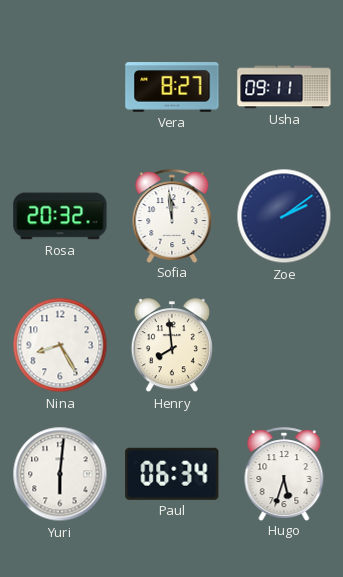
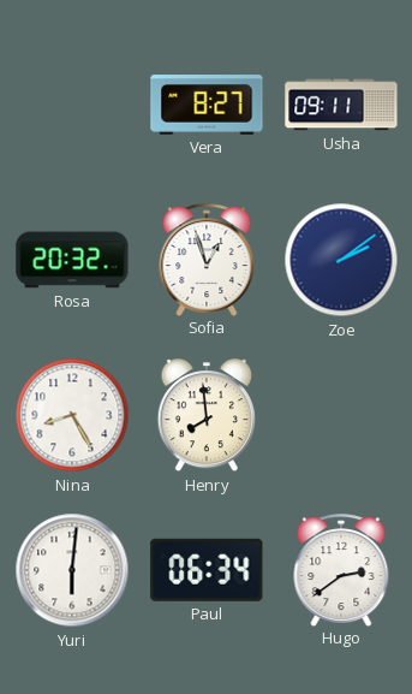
Sofia: 11:59 -> 12:57 (207, 260)
Hugo: 5:33 -> 2:39 (341, 570)
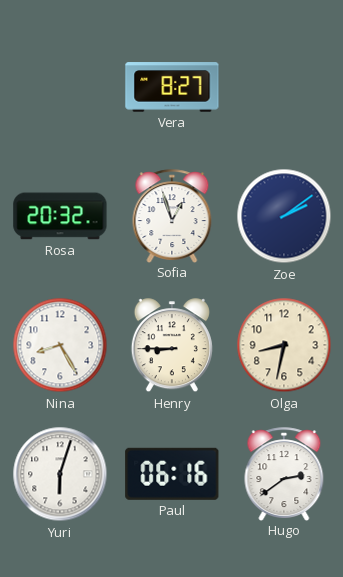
Usha: 09:11 -> none (341, 105)
Henry: 7:59 -> 8:45 (172, 346)
Olga: none -> 8:32 (284, 345)
Yuri: 6:01 -> 6:03 (60, 474)
Paul: 06:34 -> 06:16 (172, 474)
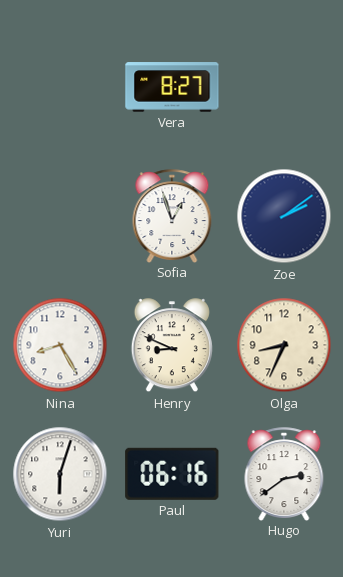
Rosa: 20:32 -> none (60, 216)
Henry: 8:45 -> 8:49 (172, 346)
Olga: 8:32 -> 8:34 (284, 345)
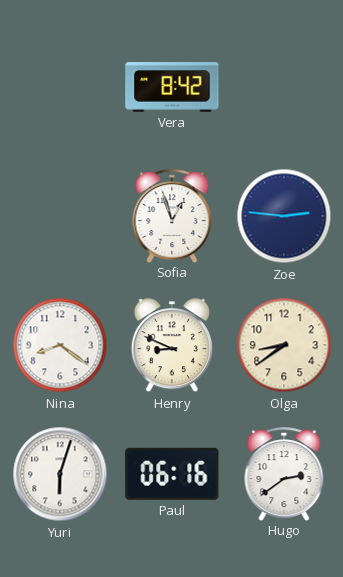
Vera: 8:27 -> 8:42 (172, 87)
Zoe: 2:09 -> 2:46 (284, 216)
Nina: 8:25 -> 8:21 (60, 345)
Olga: 8:34 -> 8:39 (284, 345)
